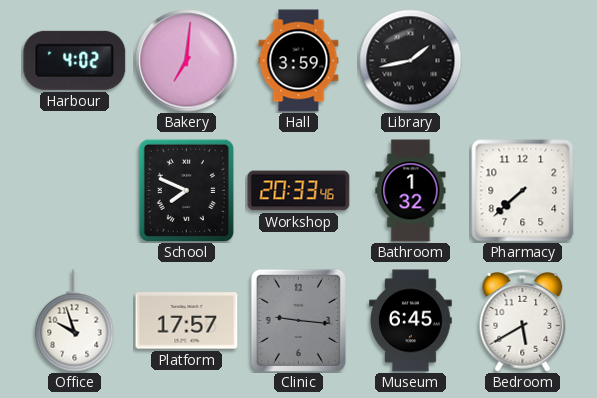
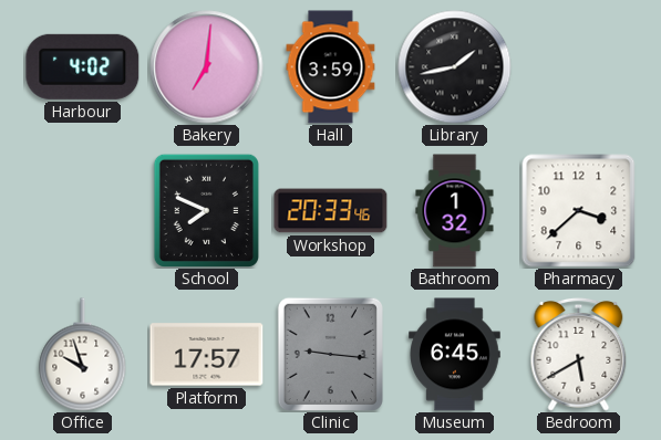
Pharmacy: 7:38 -> 3:38 (579, 211)
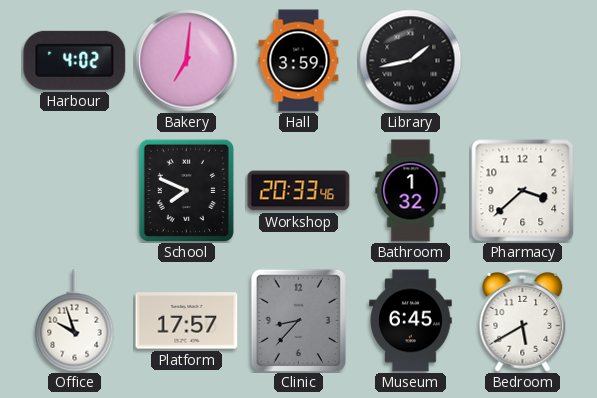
Clinic: 9:16 -> 8:37 (298, 320)
